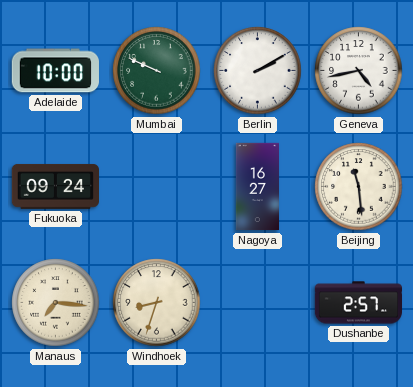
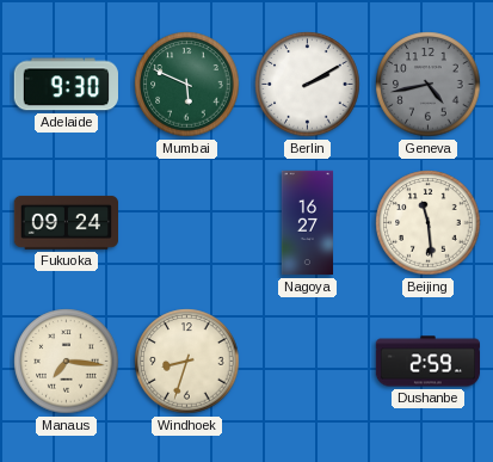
Adelaide: 10:00 -> 9:30 (66, 85)
Mumbai: 9:49 -> 5:49 (187, 85)
Geneva dial: white -> grey (429, 85)
Dushanbe: 2:57 -> 2:59 (429, 362)
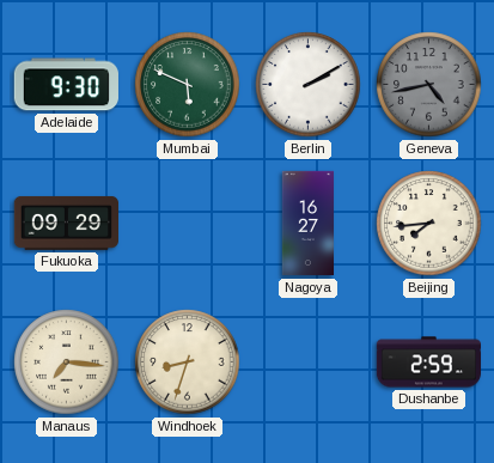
Fukuoka: 09:24 -> 09:29 (66, 223)
Beijing: 11:29 -> 7:44 (429, 224)
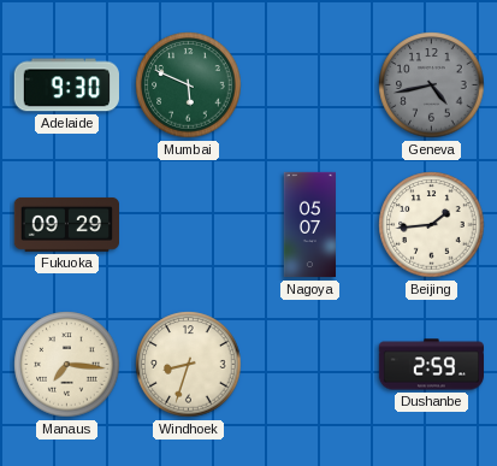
Berlin: 2:10 -> none (309, 85)
Nagoya: 16:27 -> 05:07 (309, 225)
Beijing: 7:44 -> 1:44 (432, 225)
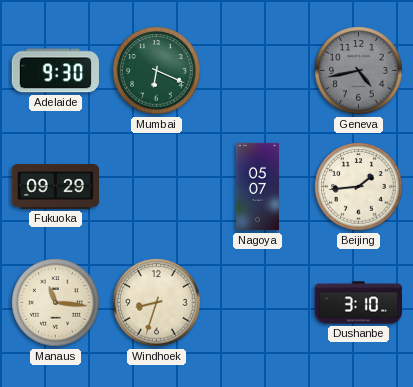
Mumbai: 5:49 -> 6:19 (157, 71)
Manaus: 7:16 -> 11:16 (56, 303)
Dushanbe: 2:59 -> 3:10 (359, 303)
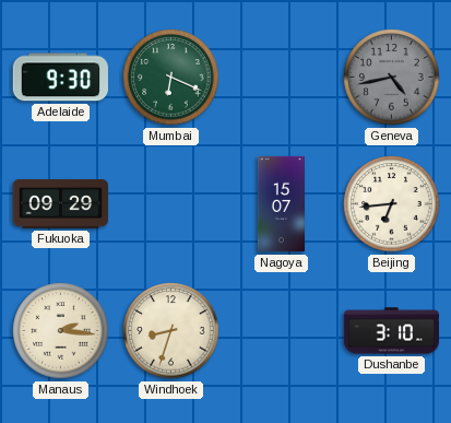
Nagoya: 05:07 -> 15:07 (281, 204)
Beijing: 1:44 -> 6:44 (392, 204)
Manaus: 11:16 -> 2:16 (61, 331)
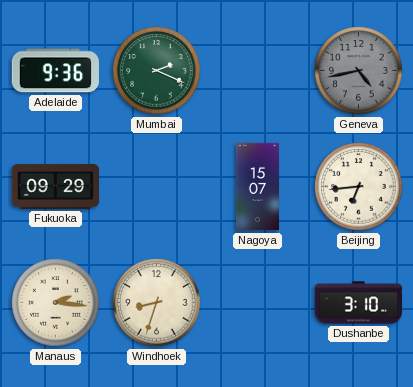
Adelaide: 9:30 -> 9:36 (55, 71)
Mumbai: 6:19 -> 2:19 (157, 71)
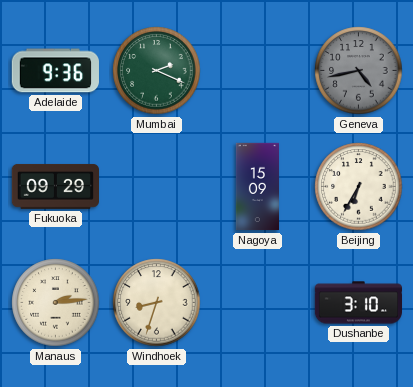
Nagoya: 15:07 -> 15:09 (257, 187)
Beijing: 6:44 -> 6:35 (359, 187)
Manaus: 2:16 -> 2:14 (56, 303)
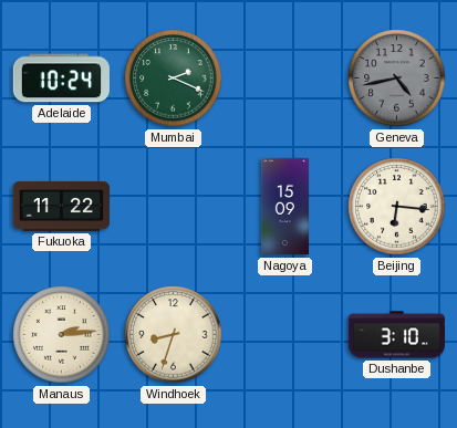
Adelaide: 9:36 -> 10:24 (61, 79)
Fukuoka: 09:29 -> 11:22 (61, 206)
Beijing: 6:35 -> 6:16 (397, 207)
